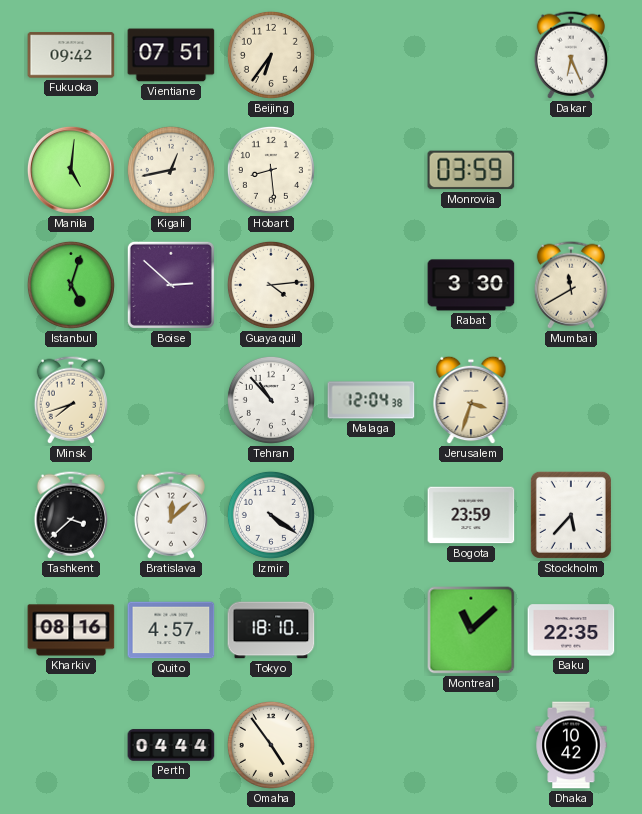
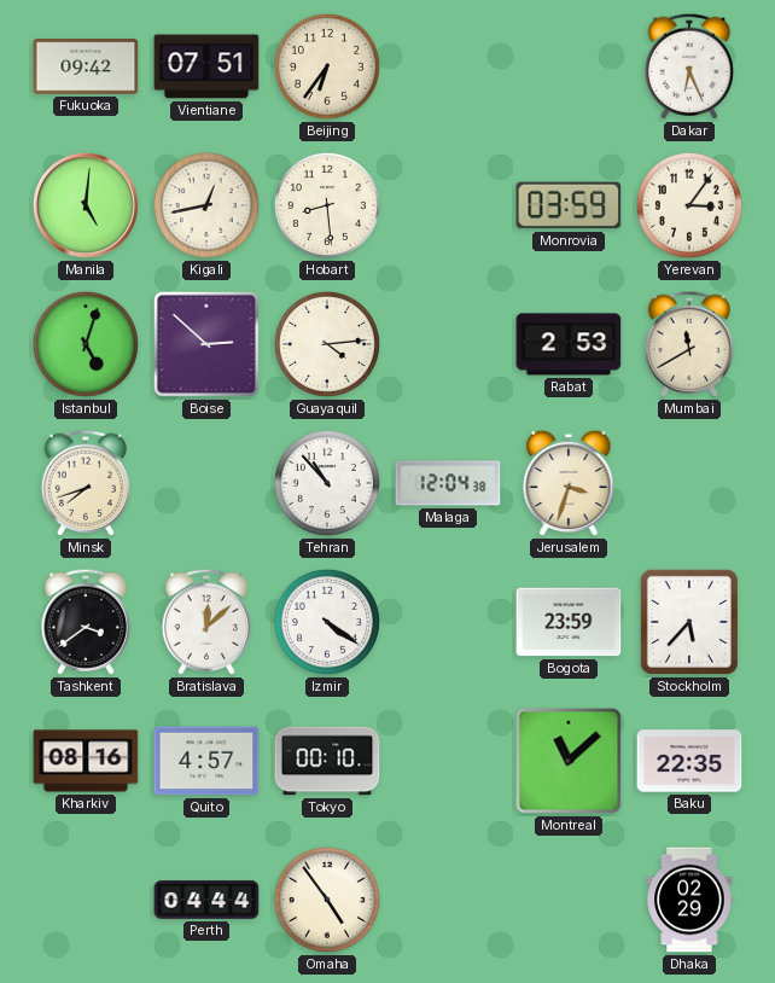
Yerevan: none -> 3:06 (689, 205)
Rabat: 3:30 -> 2:53 (569, 344)
Tashkent: 3:38 -> 3:39 (85, 622)
Tokyo: 18:10 -> 00:10 (327, 761)
Dhaka: 10:42 -> 02:29 (689, 900)
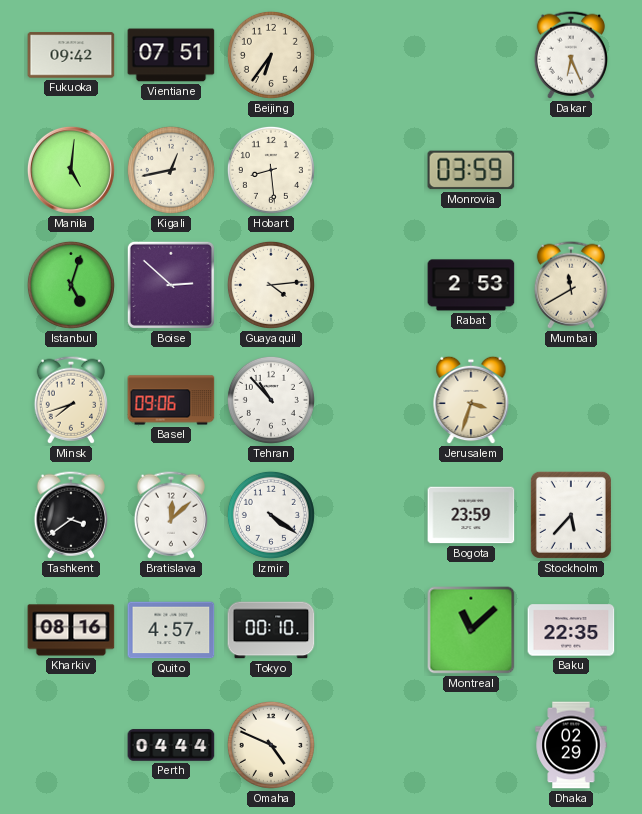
Yerevan: 3:06 -> none (689, 205)
Basel: none -> 09:06 (171, 400)
Malaga: 12:04 -> none (448, 483)
Omaha: 4:54 -> 4:49 (271, 745)
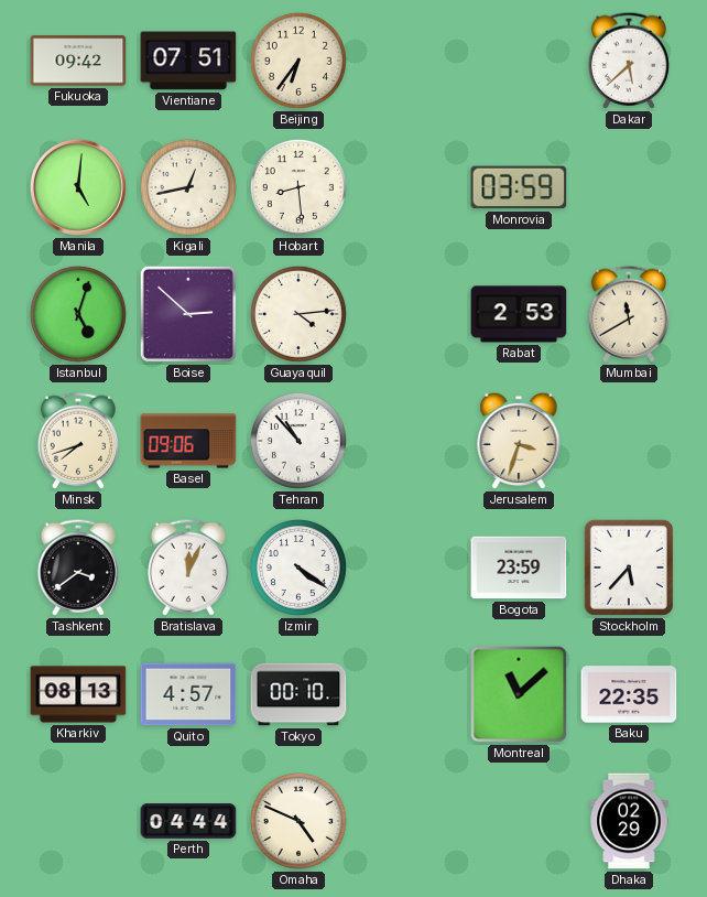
Dakar: 6:26 -> 5:38 (628, 61)
Bratislava: 12:08 -> 12:04 (187, 568)
Kharkiv: 08:16 -> 08:13 (78, 694)
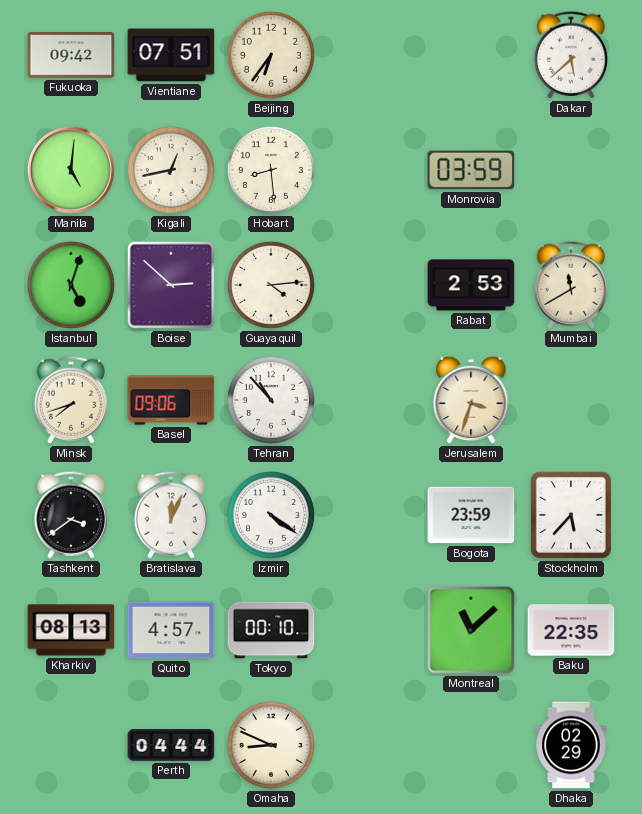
Omaha: 4:49 -> 8:49 (271, 745)
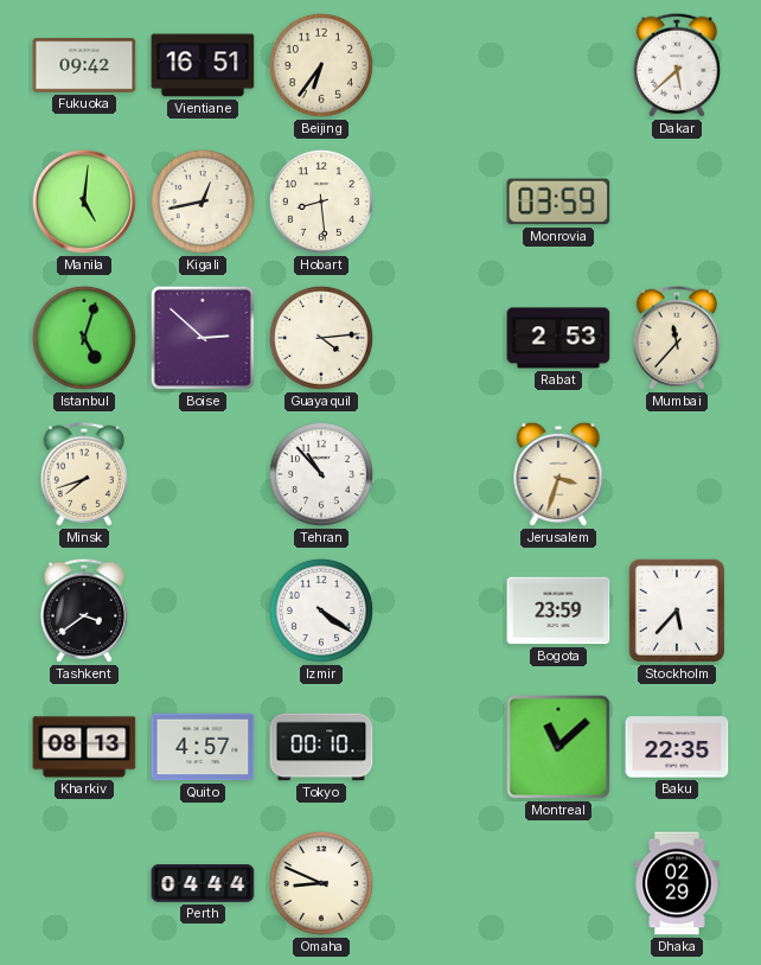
Vientiane: 07:51 -> 16:51 (203, 65)
Mumbai: 11:40 -> 11:37 (676, 338)
Basel: 09:06 -> none (171, 400)
Bratislava: 12:04 -> none (170, 515)
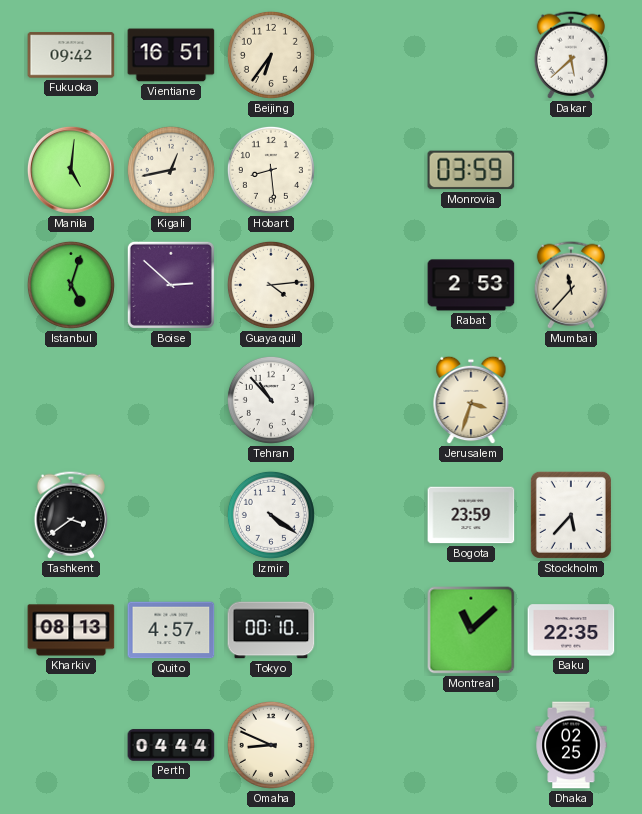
Minsk: 7:42 -> none (83, 474)
Dhaka: 02:29 -> 02:25 (571, 745)
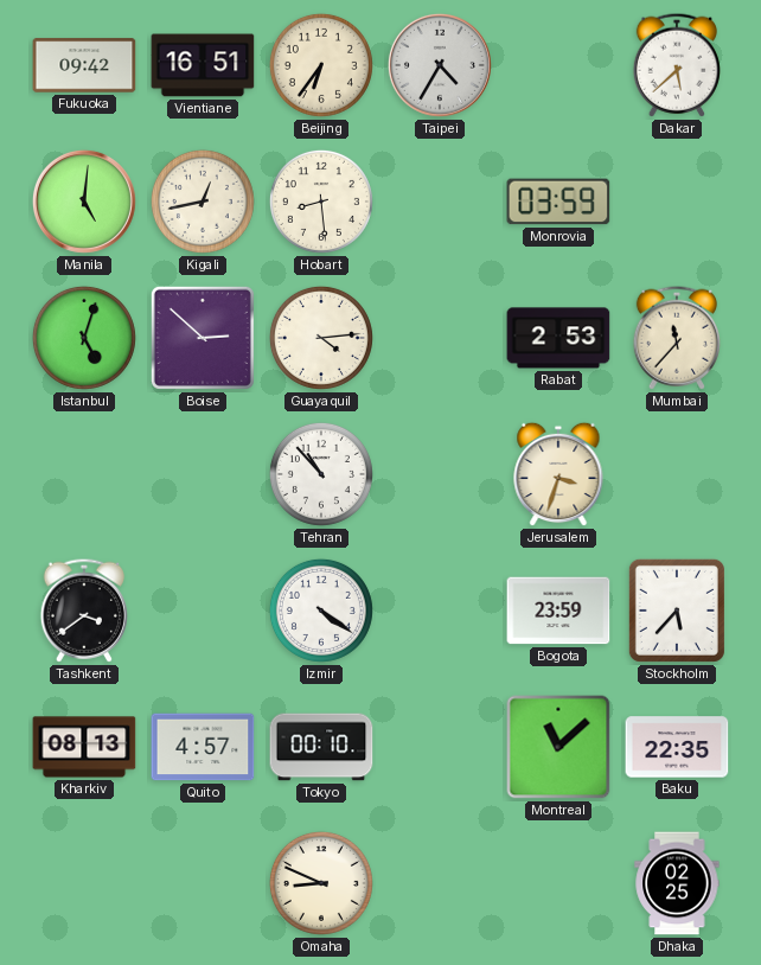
Taipei: none -> 4:35 (440, 65)
Perth: 04:44 -> none (171, 745)
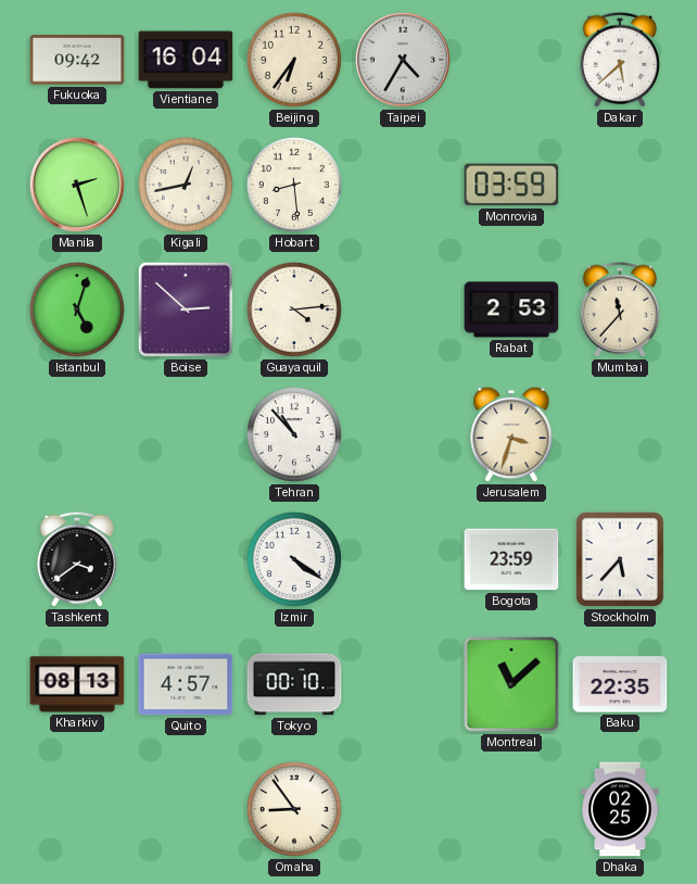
Vientiane: 16:51 -> 16:04 (186, 60)
Manila: 5:01 -> 2:27 (77, 185)
Omaha: 8:49 -> 8:54 (294, 809)
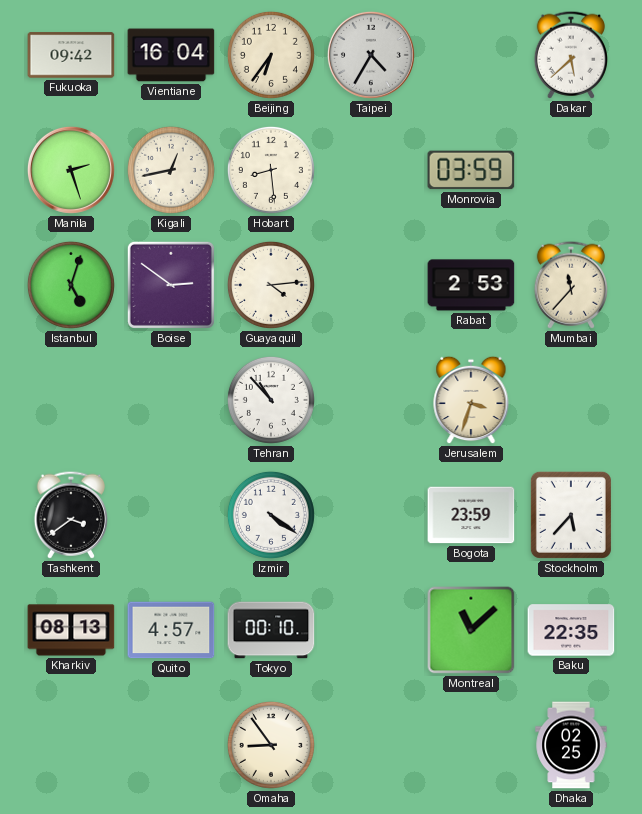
Boise: 2:52 -> 2:51 (171, 285)
